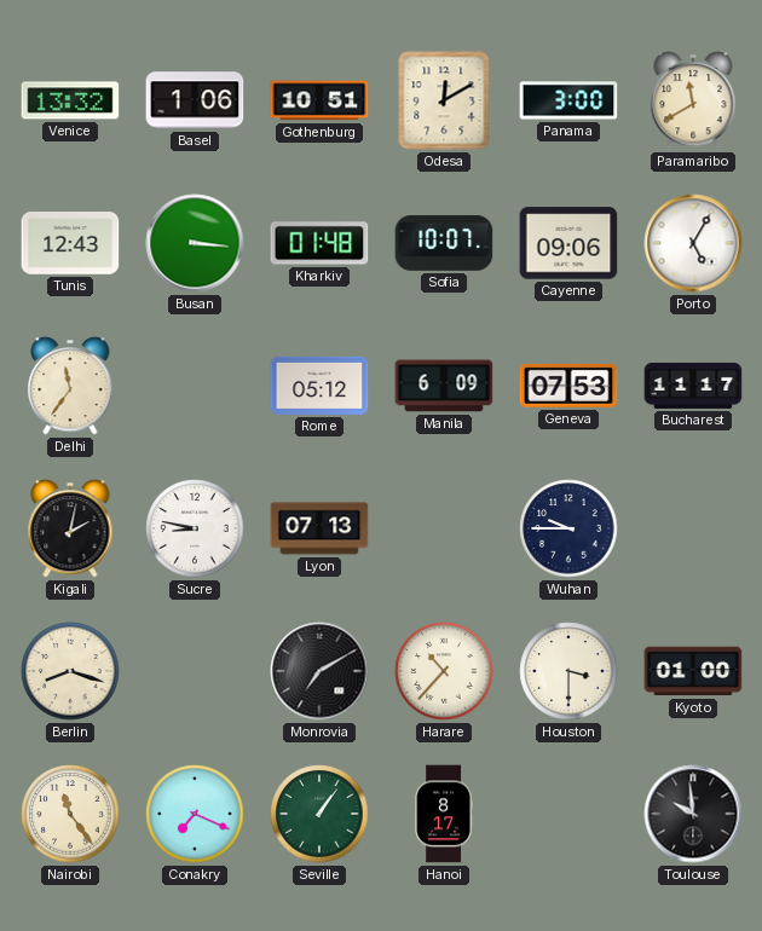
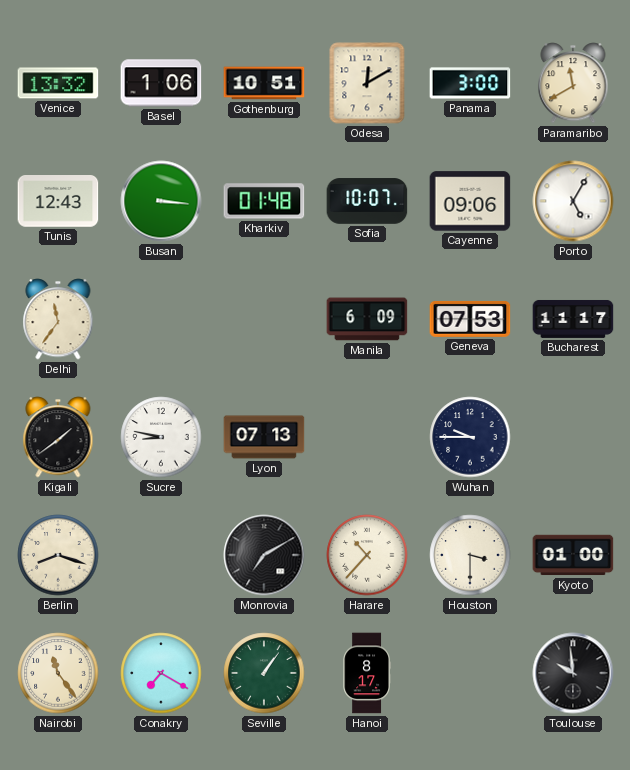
Rome: 05:12 -> none (319, 386)
Kigali: 2:02 -> 1:39 (58, 437)
Conakry: 7:19 -> 7:20 (161, 673)
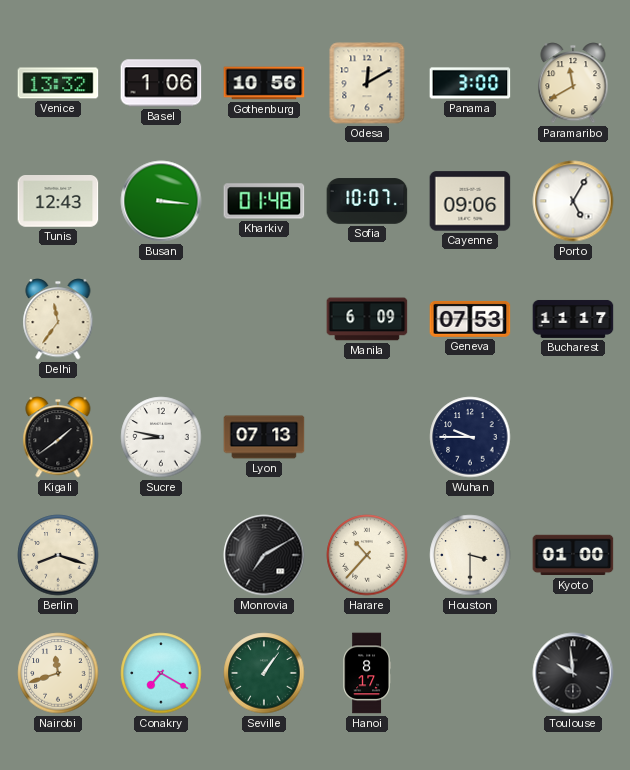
Gothenburg: 10:51 -> 10:56 (264, 83)
Nairobi: 11:24 -> 11:42 (58, 673)
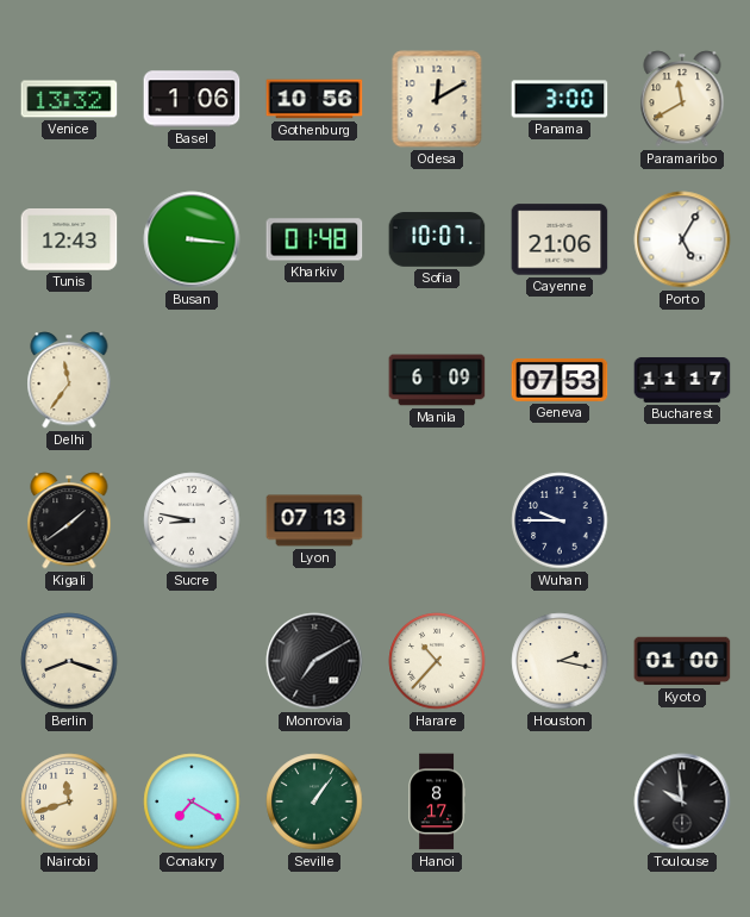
Cayenne: 09:06 -> 21:06 (560, 239)
Houston: 3:30 -> 2:17 (560, 661)
